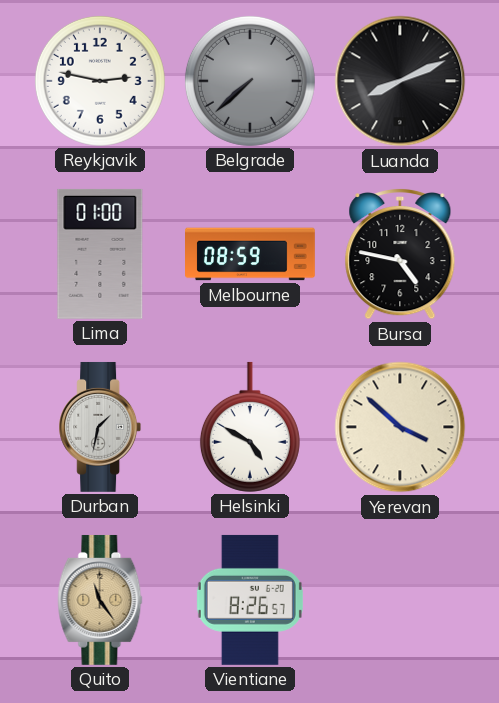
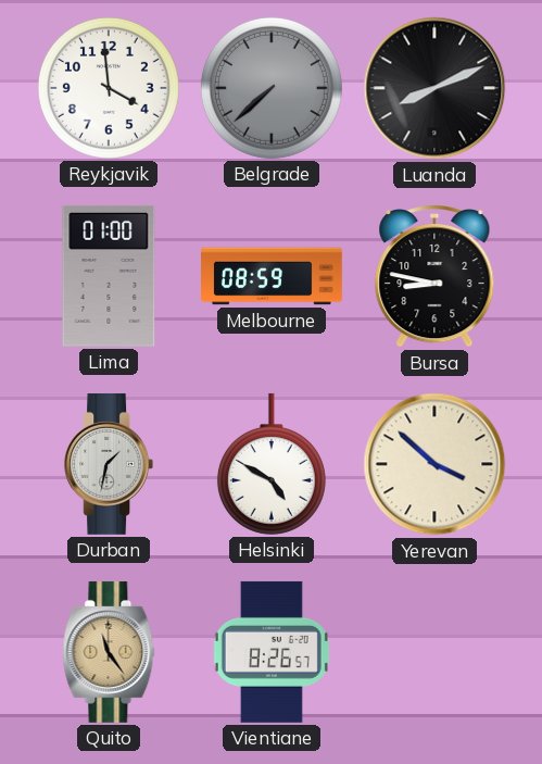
Reykjavik: 2:47 -> 3:59 (109, 88)
Bursa: 4:47 -> 8:47 (434, 276)
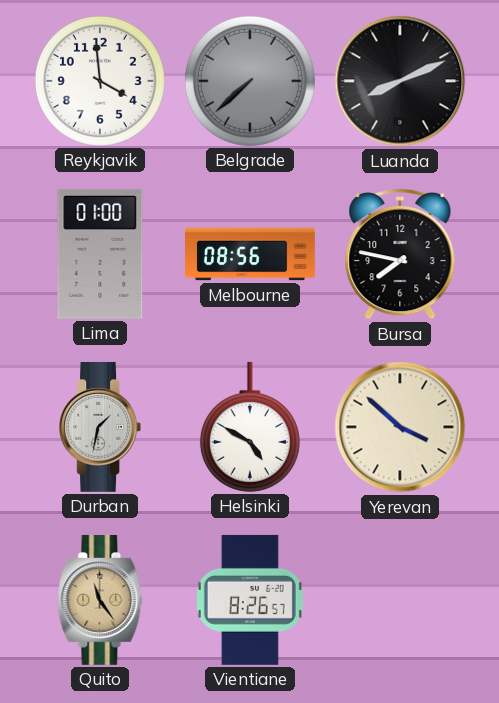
Melbourne: 08:59 -> 08:56 (251, 254)
Bursa: 8:47 -> 7:47 (400, 254)
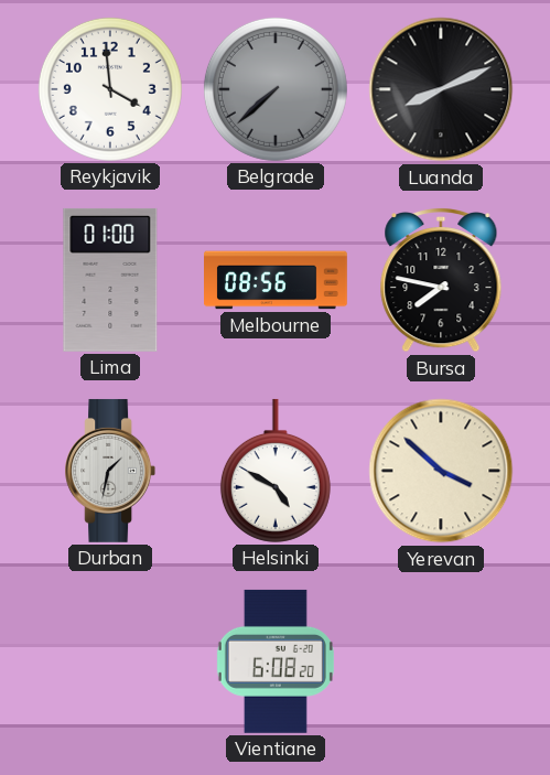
Quito: 11:24 -> none (100, 600)
Vientiane: 8:26 -> 6:08 (276, 661)
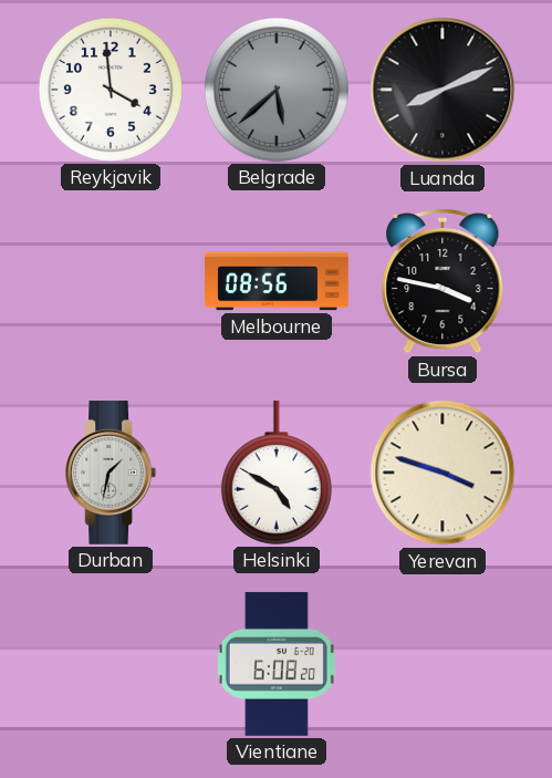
Belgrade: 7:38 -> 5:38 (277, 90)
Lima: 01:00 -> none (110, 280)
Bursa: 7:47 -> 3:47 (442, 281)
Yerevan: 3:52 -> 3:48 (442, 473)
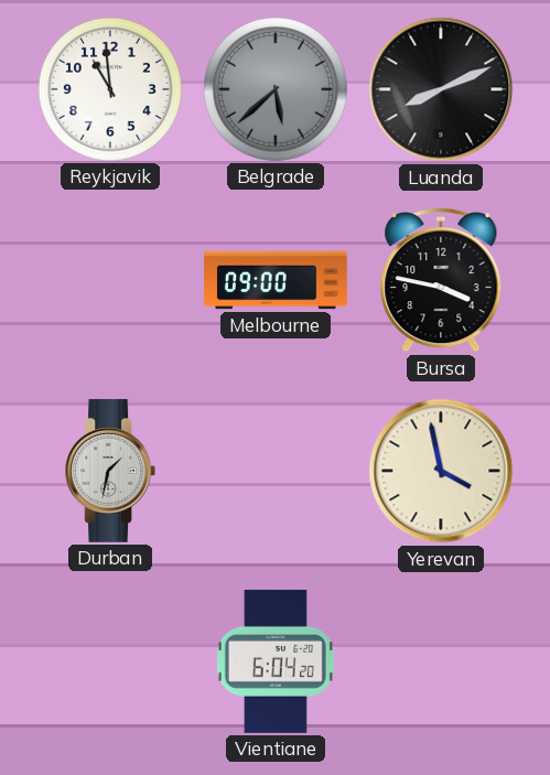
Reykjavik: 3:59 -> 10:59 (110, 89)
Melbourne: 08:56 -> 09:00 (277, 280)
Helsinki: 4:50 -> none (277, 473)
Yerevan: 3:48 -> 3:58 (441, 471)
Vientiane: 6:08 -> 6:04 (276, 661)
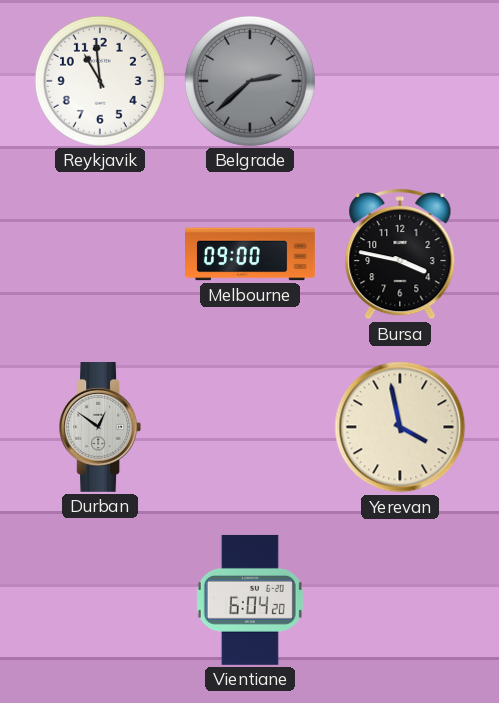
Belgrade: 5:38 -> 2:38 (250, 81)
Luanda: 8:11 -> none (441, 89)
Durban: 1:32 -> 12:51 (100, 427)
